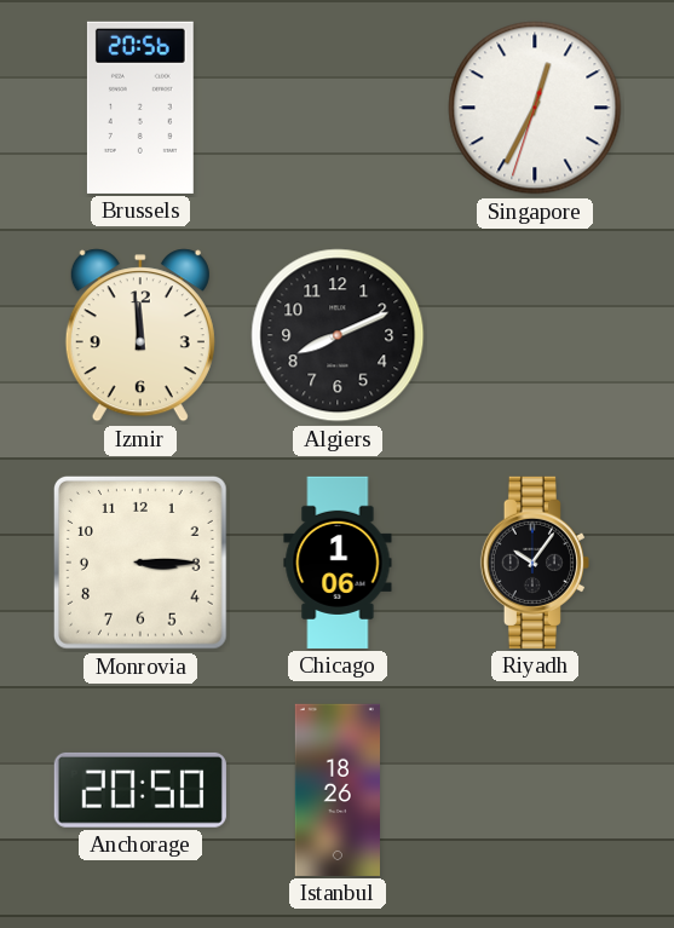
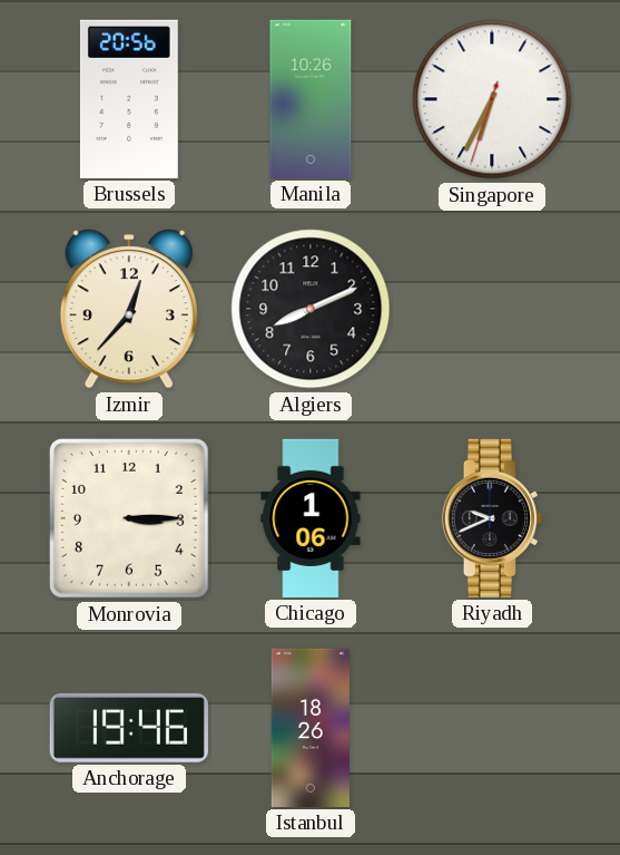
Manila: none -> 10:26 (311, 99)
Singapore: 12:34 -> 6:34 (492, 99)
Izmir: 11:59 -> 12:37 (129, 309)
Riyadh: 10:06 -> 9:41 (492, 518)
Anchorage: 20:50 -> 19:46 (129, 728)
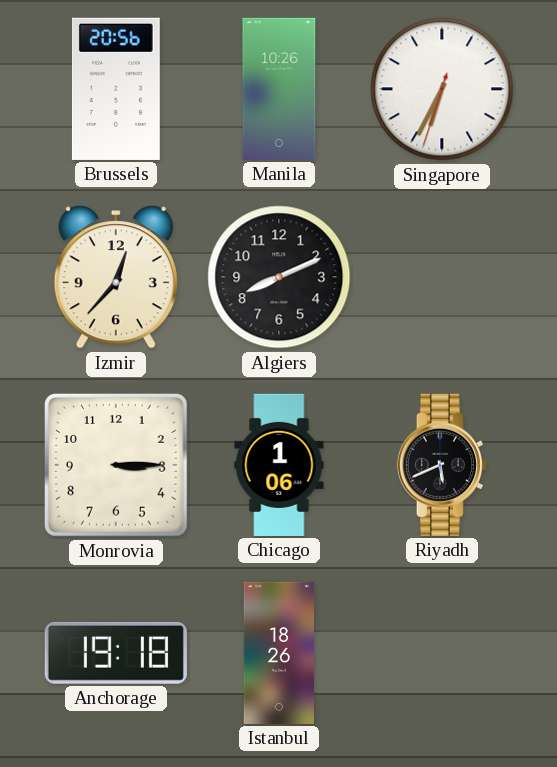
Riyadh: 9:41 -> 5:41 (442, 465)
Anchorage: 19:46 -> 19:18 (116, 653)
